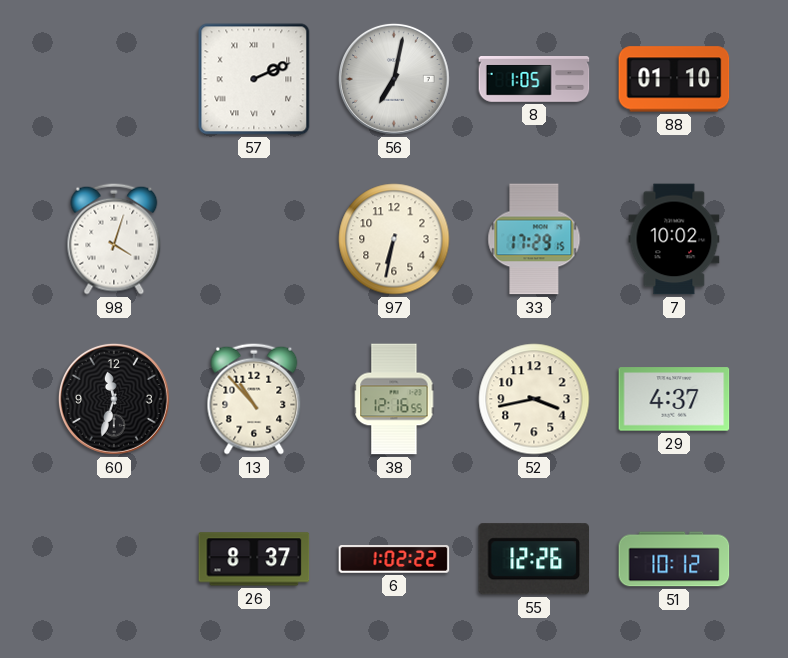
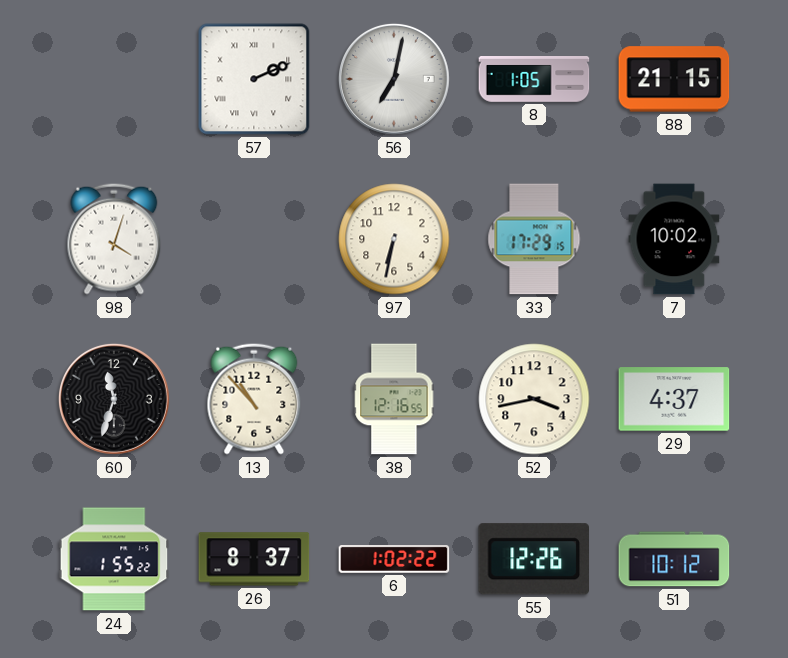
88: 01:10 -> 21:15 (674, 79)
24: none -> 1:55 (114, 559)
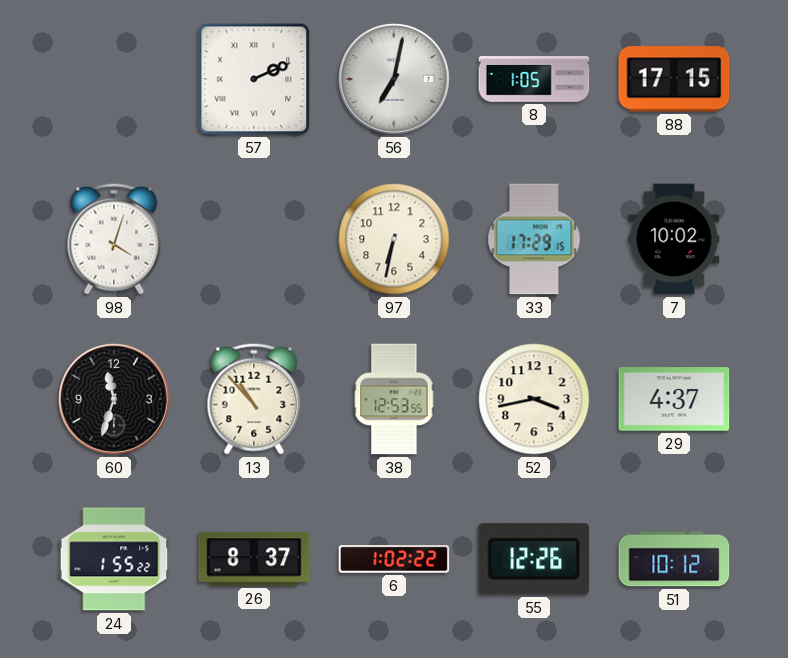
88: 21:15 -> 17:15 (674, 79)
38: 12:16 -> 12:53 (394, 399)
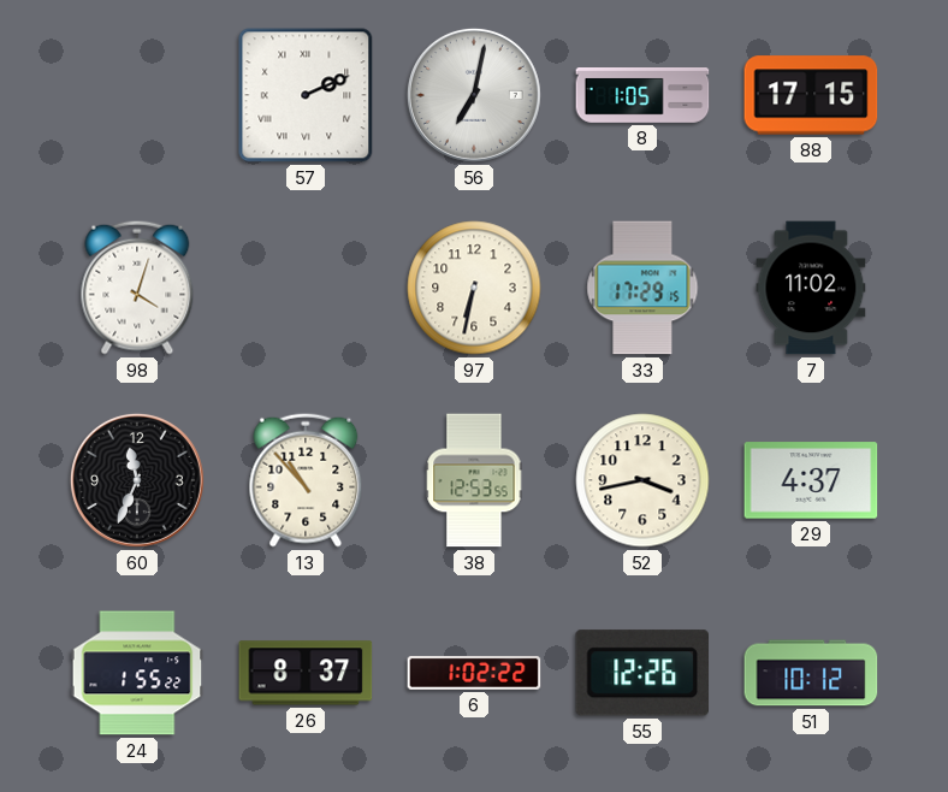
7: 10:02 -> 11:02 (811, 288)
60: 11:33 -> 11:34 (137, 480)
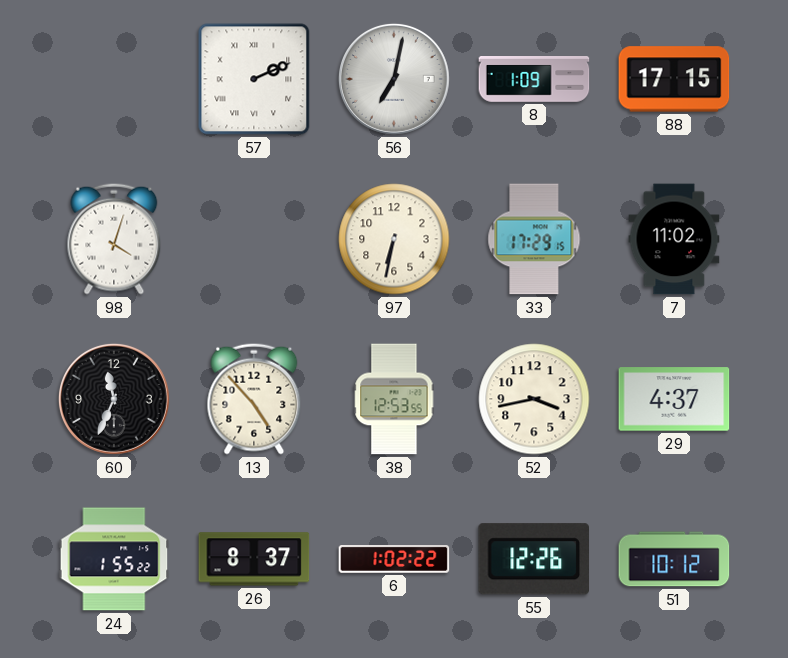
8: 1:05 -> 1:09 (534, 79)
13: 10:53 -> 4:53 (254, 399)
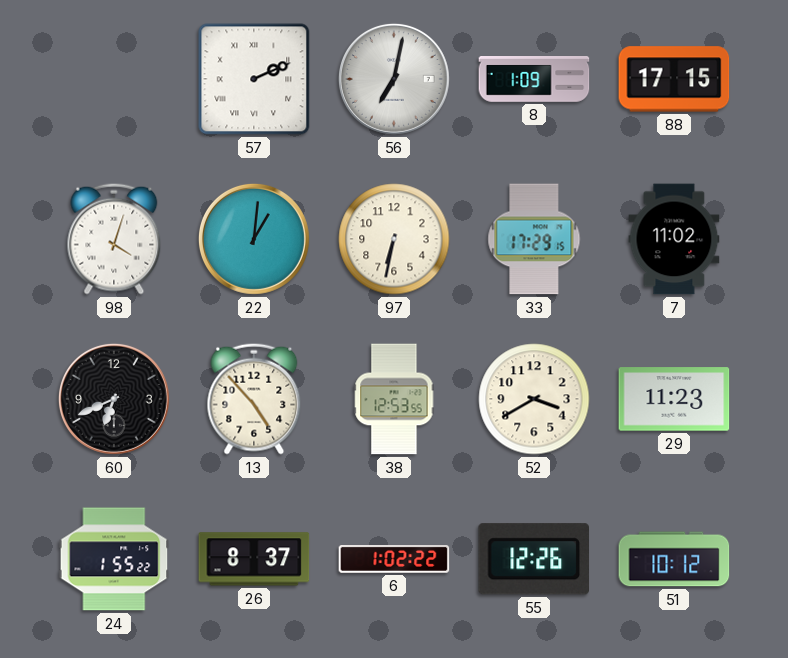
22: none -> 1:01 (254, 239)
60: 11:34 -> 6:41 (114, 399)
52: 3:43 -> 3:40 (534, 399)
29: 4:37 -> 11:23 (674, 399)
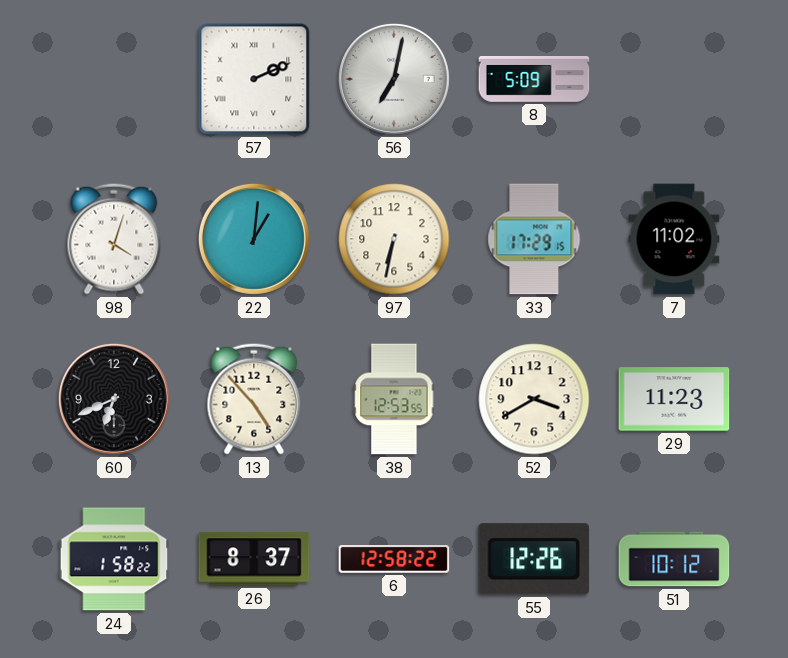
8: 1:09 -> 5:09 (534, 79)
88: 17:15 -> none (674, 79)
24: 1:55 -> 1:58 (114, 559)
6: 1:02 -> 12:58 (394, 560)
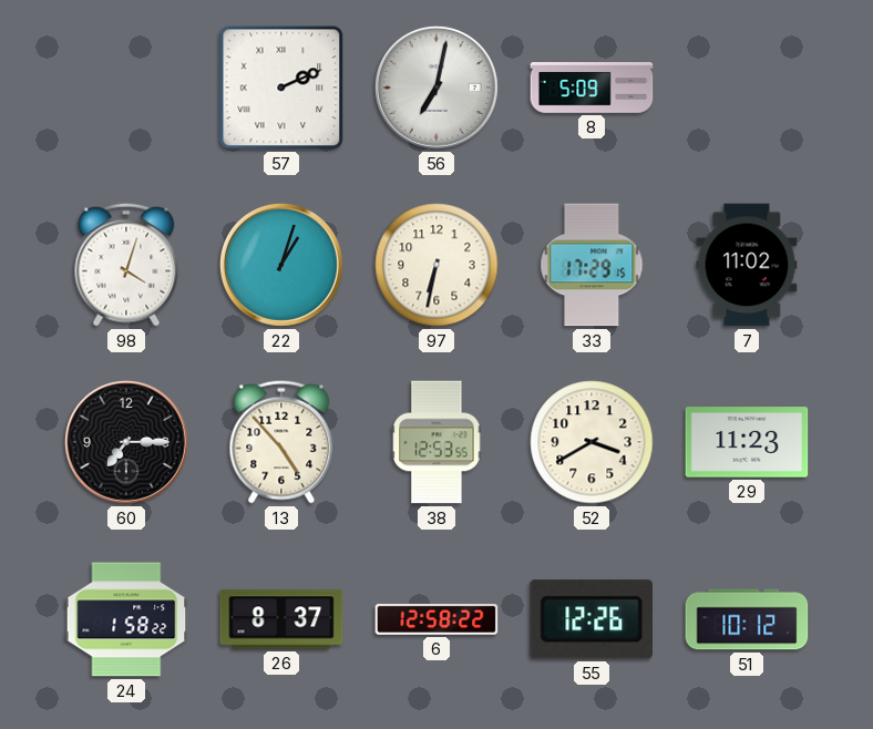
22: 1:01 -> 1:03 (281, 265)
60: 6:41 -> 7:15 (126, 442)
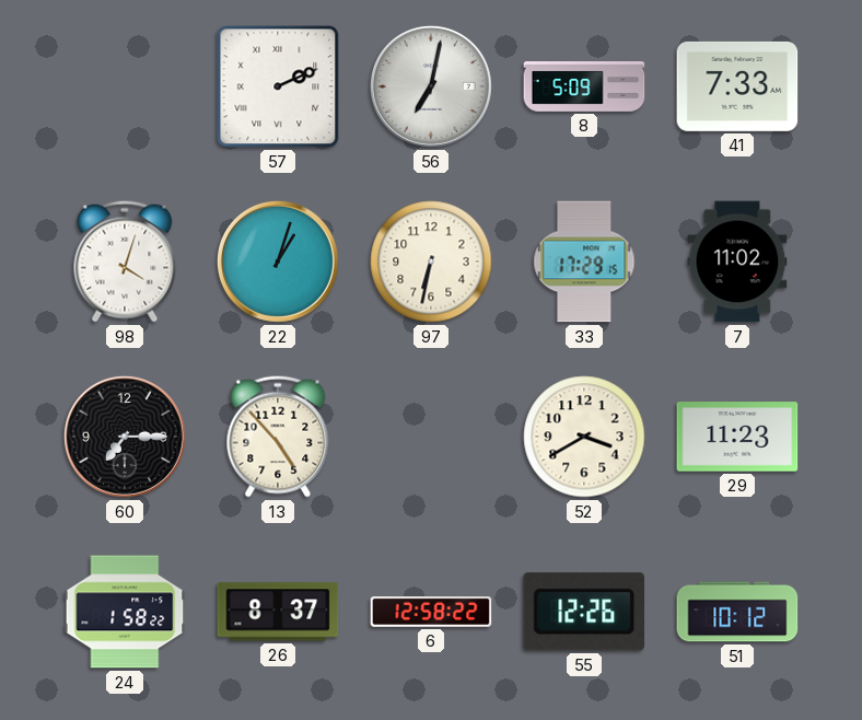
41: none -> 7:33 (737, 86)
38: 12:53 -> none (436, 442)
